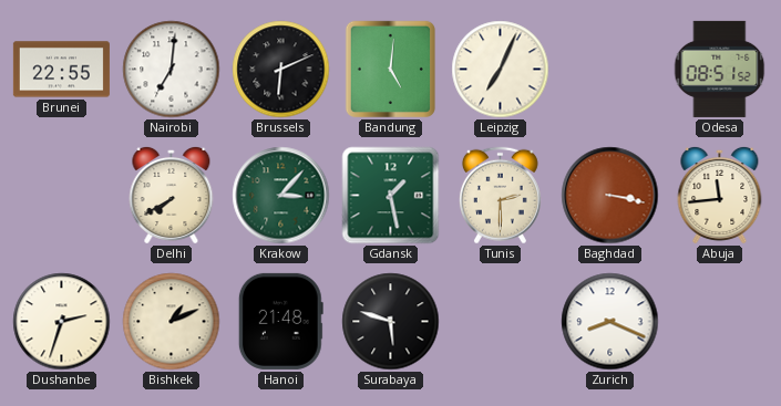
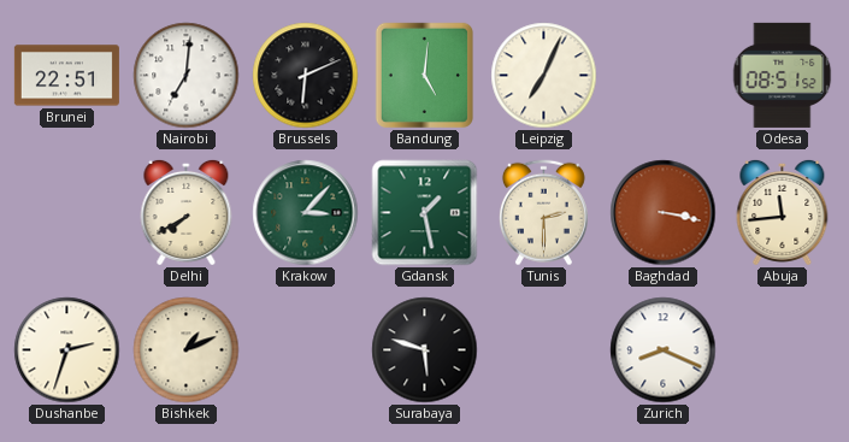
Brunei: 22:55 -> 22:51 (66, 76)
Hanoi: 21:48 -> none (280, 321)
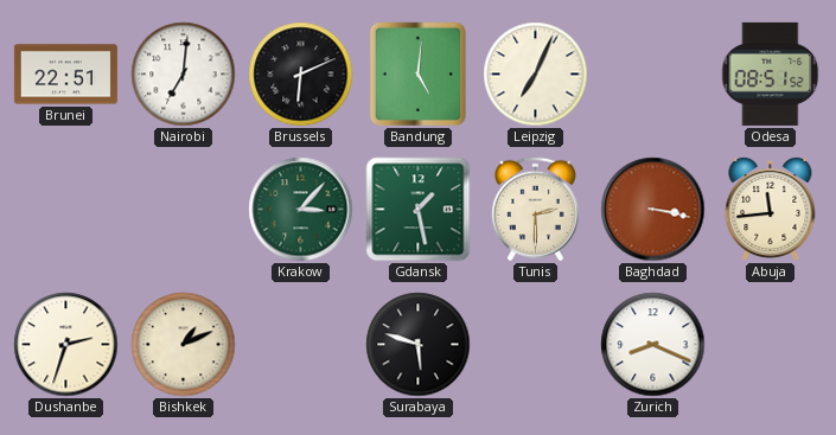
Delhi: 7:40 -> none (187, 212)
